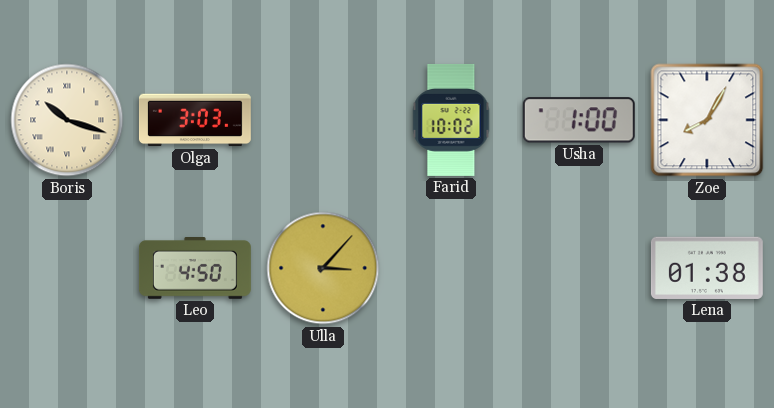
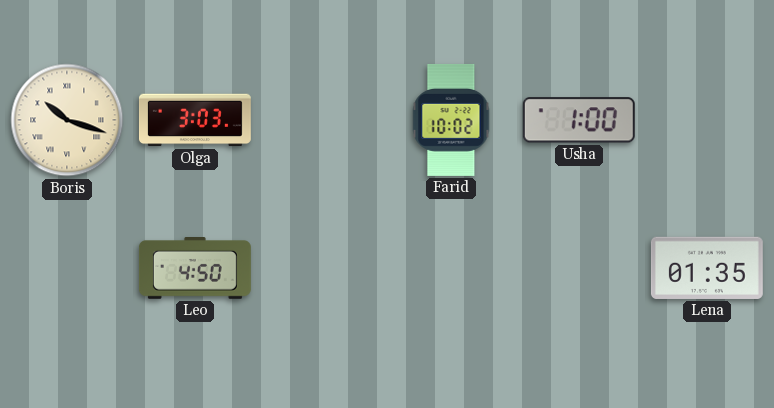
Zoe: 8:05 -> none (707, 120)
Ulla: 3:07 -> none (323, 268)
Lena: 01:38 -> 01:35 (707, 268)
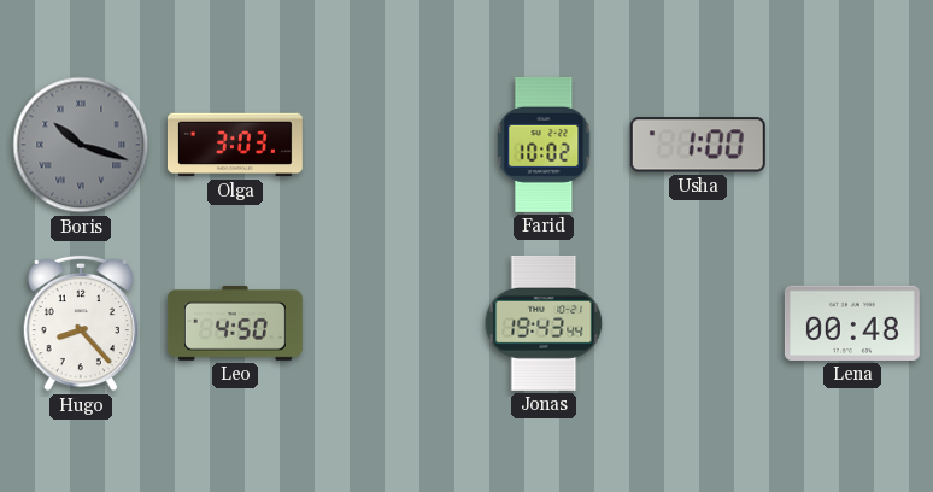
Boris dial: cream -> grey (81, 145)
Hugo: none -> 8:23 (81, 323)
Jonas: none -> 19:43 (544, 323)
Lena: 01:35 -> 00:48 (852, 323)
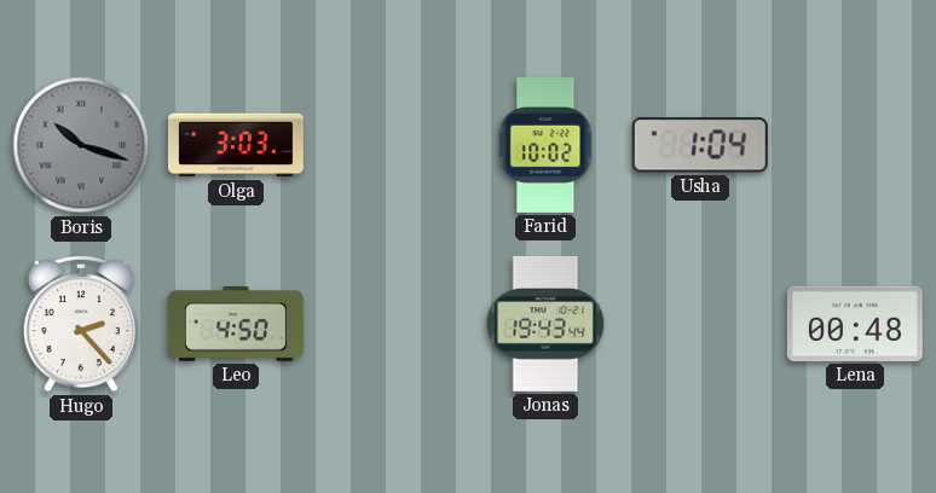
Usha: 1:00 -> 1:04 (700, 145)
Hugo: 8:23 -> 2:23 (81, 324)
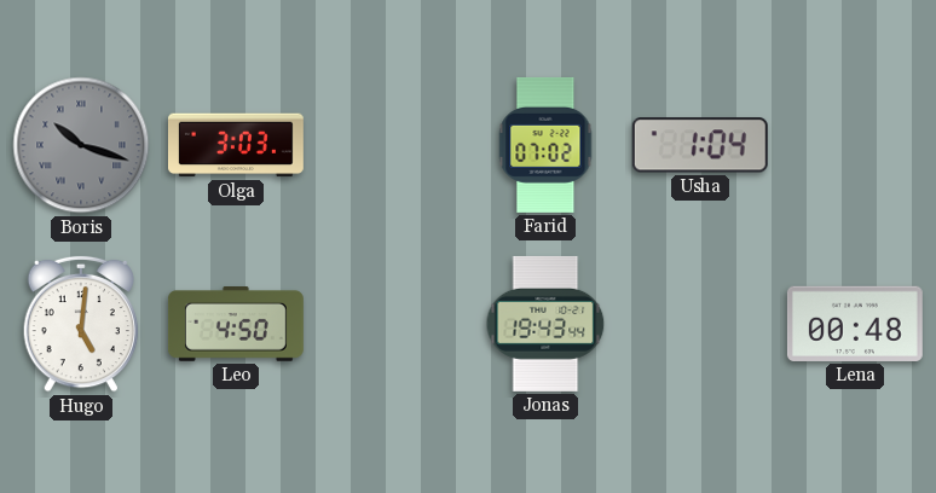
Farid: 10:02 -> 07:02 (545, 145)
Hugo: 2:23 -> 5:01 (81, 324)
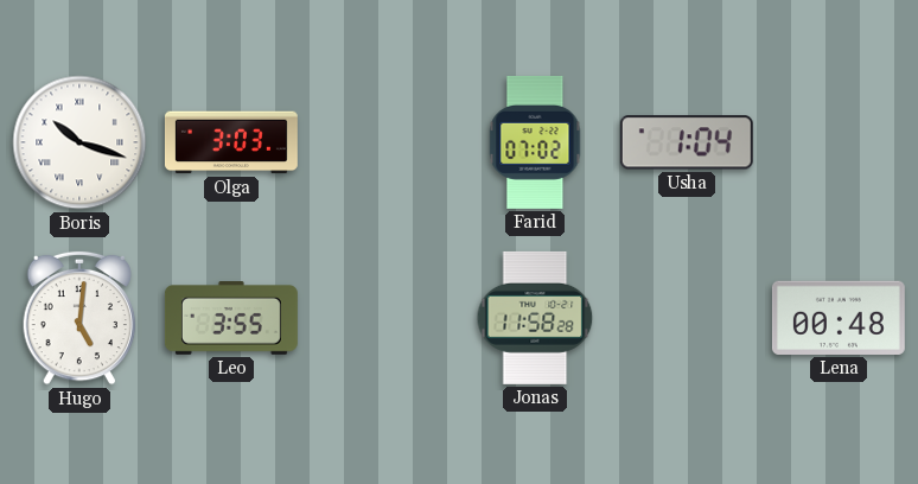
Boris dial: grey -> white (79, 142)
Leo: 4:50 -> 3:55 (231, 319)
Jonas: 19:43 -> 11:58 (535, 318)
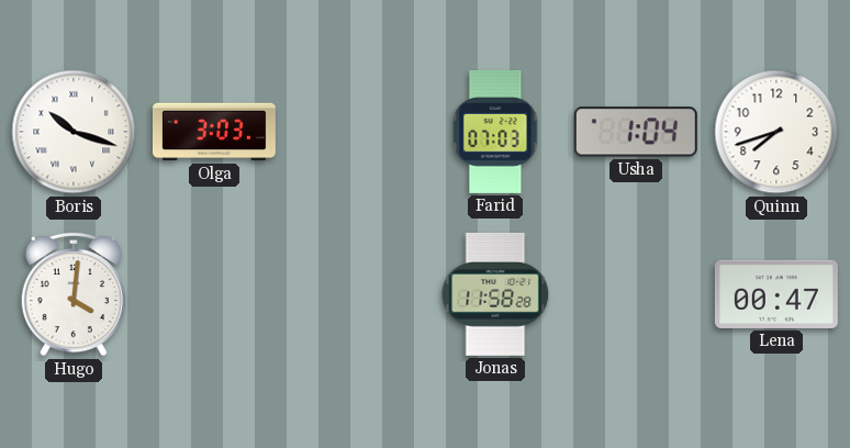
Farid: 07:02 -> 07:03 (495, 132)
Quinn: none -> 7:42 (776, 132)
Hugo: 5:01 -> 4:01 (74, 294)
Leo: 3:55 -> none (231, 319)
Lena: 00:48 -> 00:47 (776, 294)
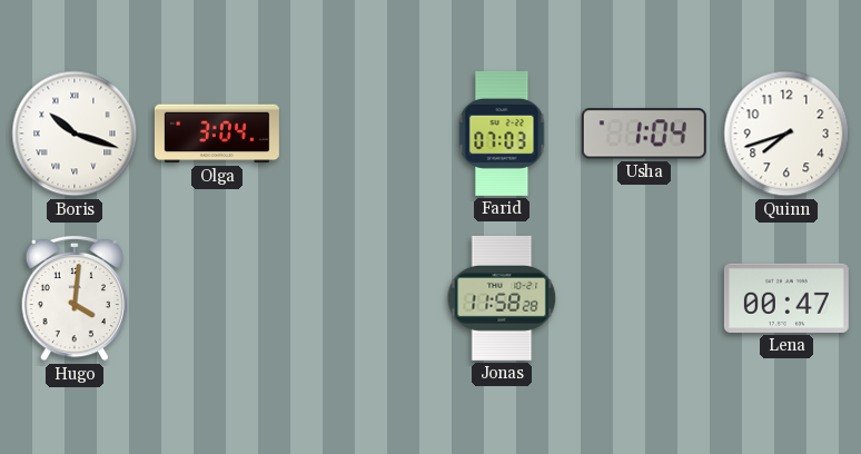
Olga: 3:03 -> 3:04 (217, 134)
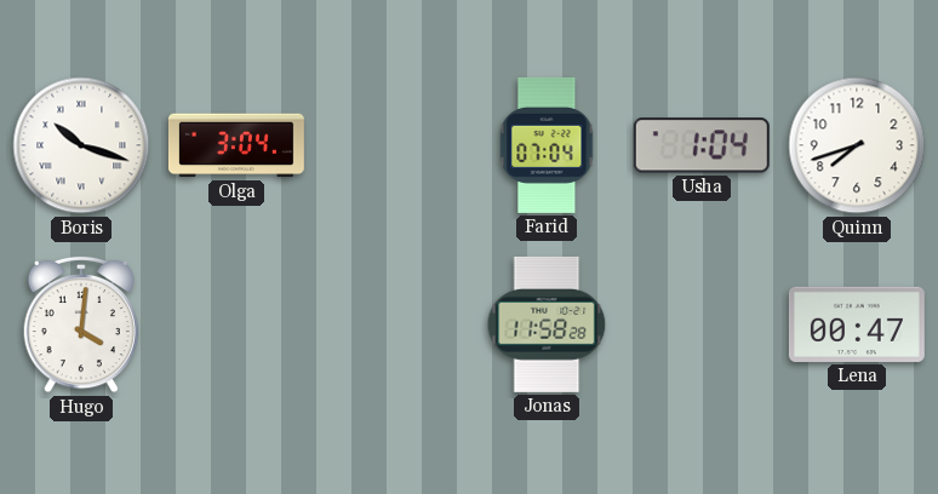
Farid: 07:03 -> 07:04 (547, 145)
